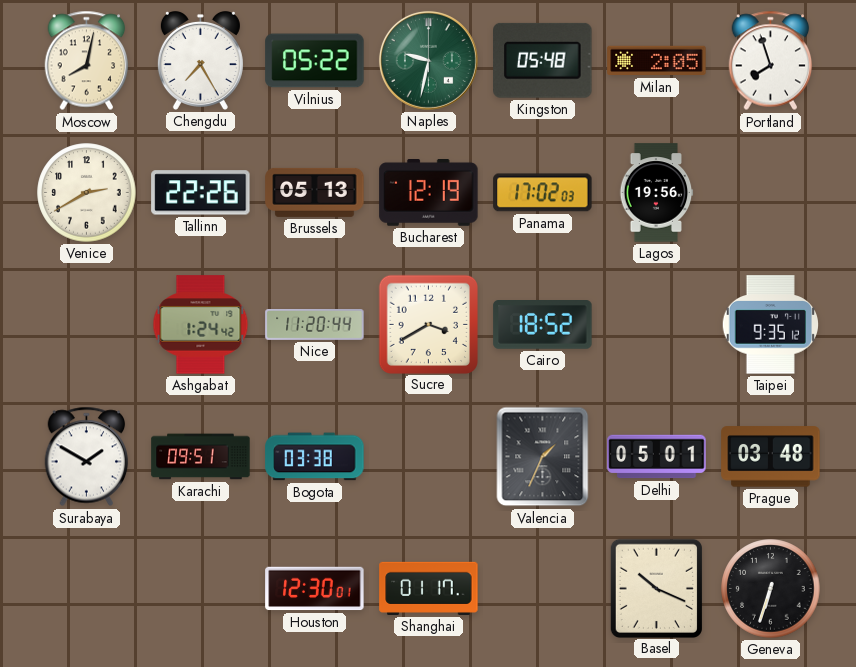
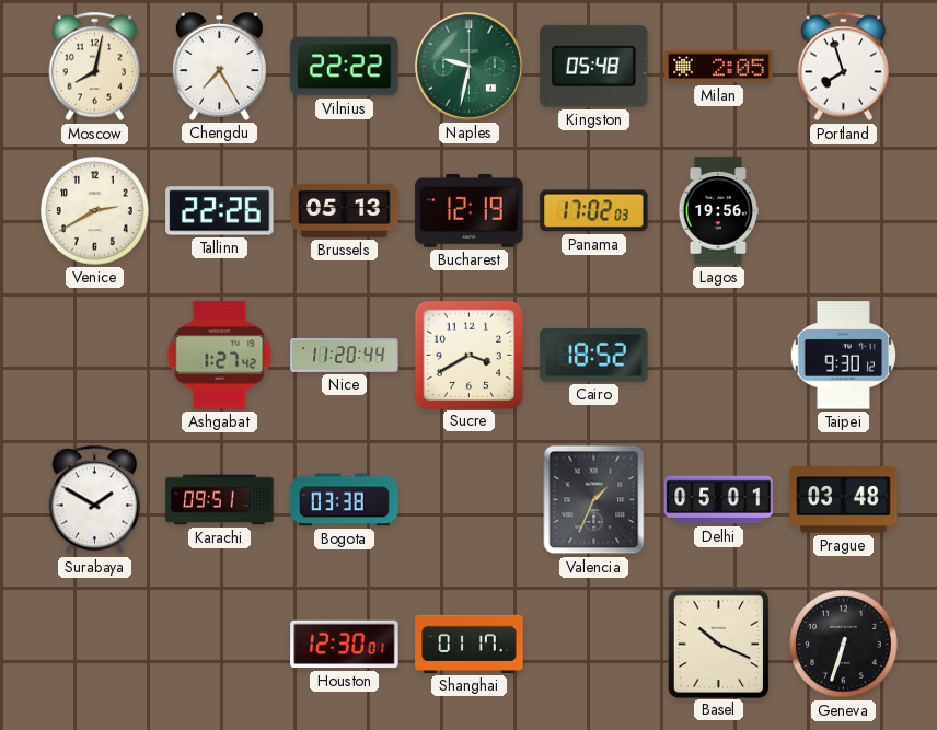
Vilnius: 05:22 -> 22:22 (345, 67)
Ashgabat: 1:24 -> 1:27 (220, 356)
Taipei: 9:35 -> 9:30 (844, 356)
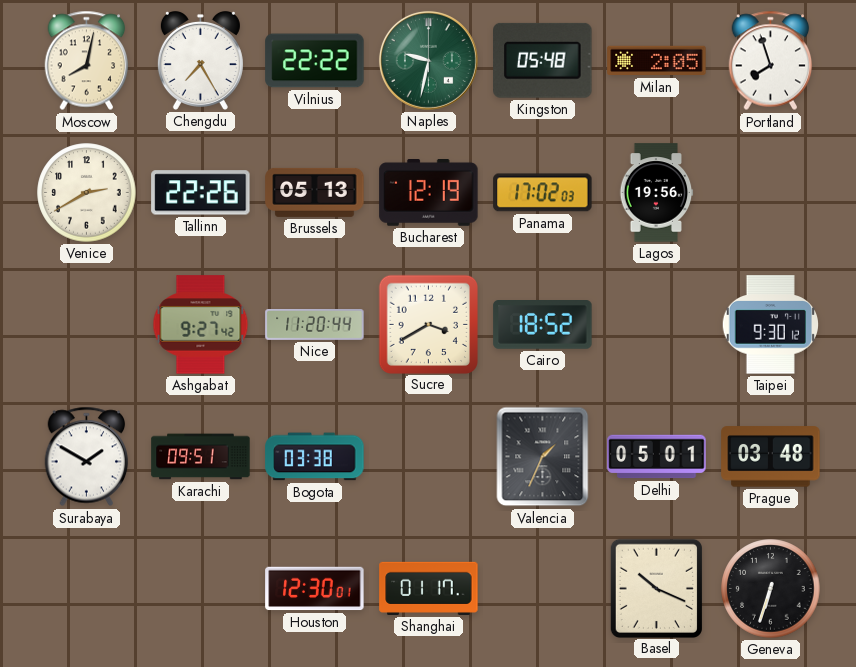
Ashgabat: 1:27 -> 9:27 (201, 325)
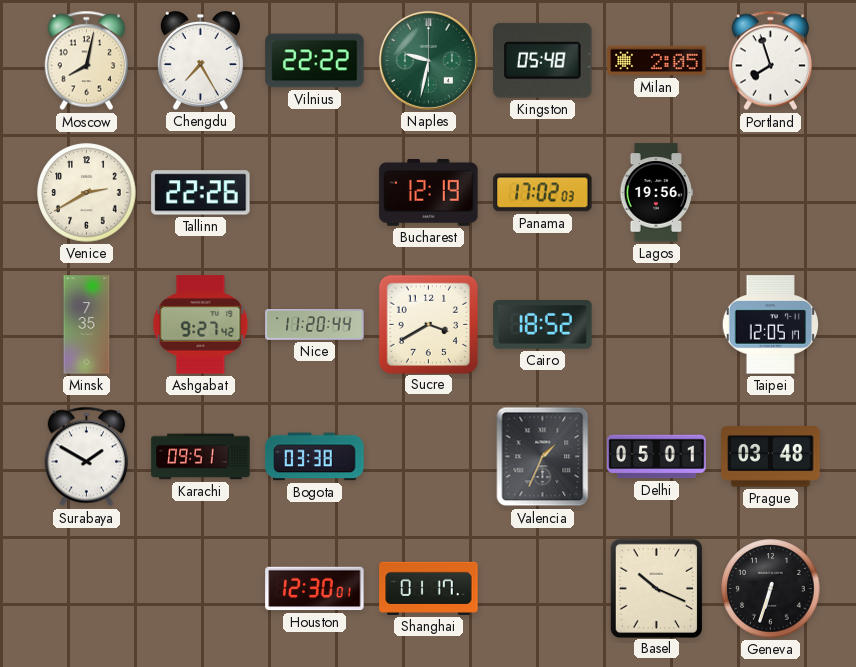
Brussels: 05:13 -> none (315, 192)
Minsk: none -> 7:35 (87, 325)
Taipei: 9:30 -> 12:05 (771, 325)
